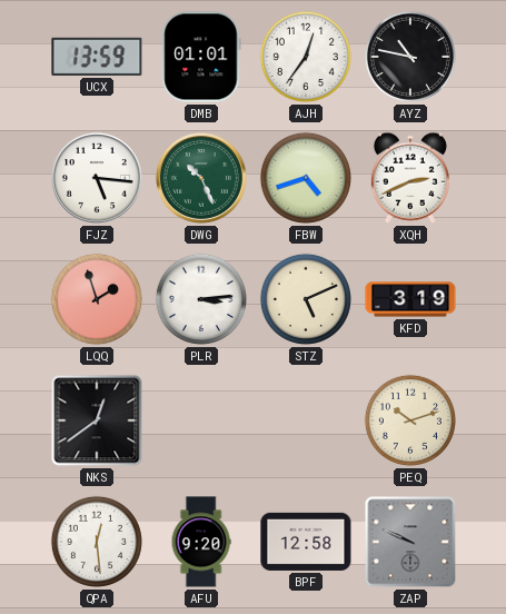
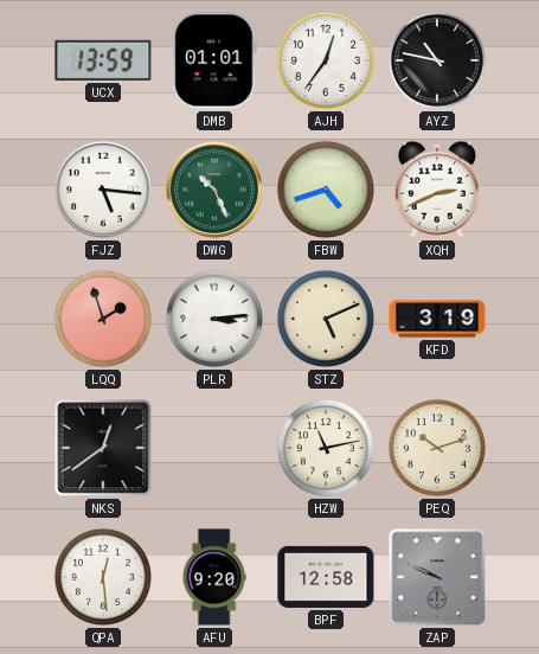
HZW: none -> 11:13 (326, 448)
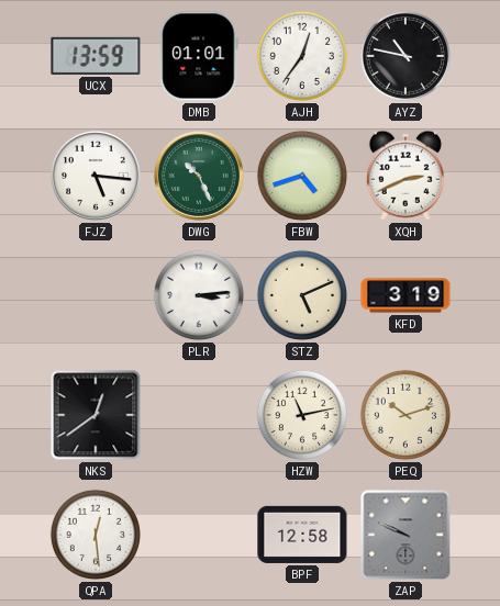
LQQ: 1:57 -> none (103, 319)
AFU: 9:20 -> none (214, 577)
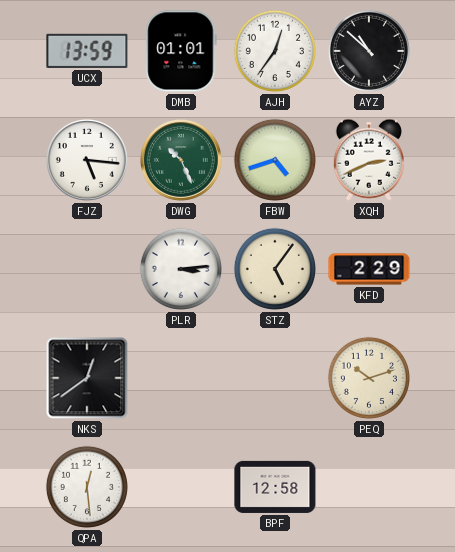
AYZ: 10:47 -> 10:52 (369, 51)
STZ: 5:11 -> 5:06 (275, 269)
KFD: 3:19 -> 2:29 (369, 269)
HZW: 11:13 -> none (302, 415)
ZAP: 9:49 -> none (405, 535)
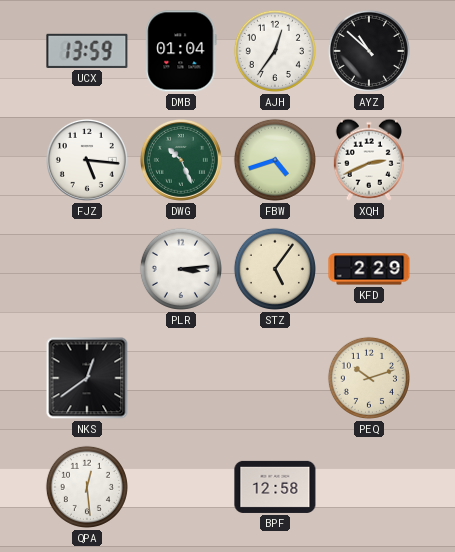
DMB: 01:01 -> 01:04 (181, 51)
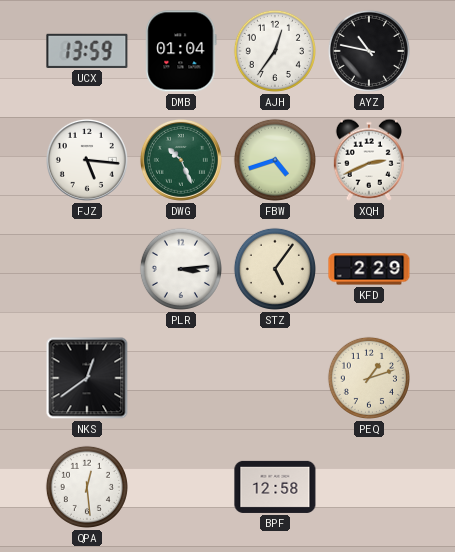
AYZ: 10:52 -> 10:47 (369, 51)
PEQ: 10:12 -> 1:12 (369, 378)
